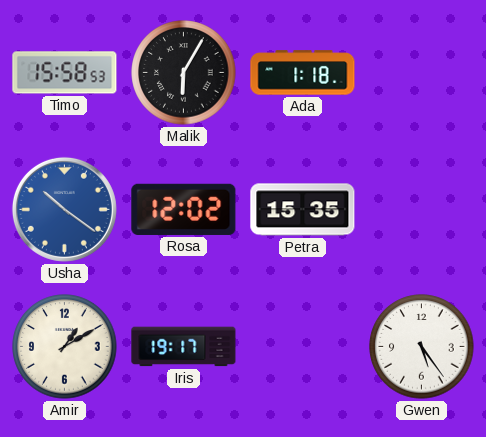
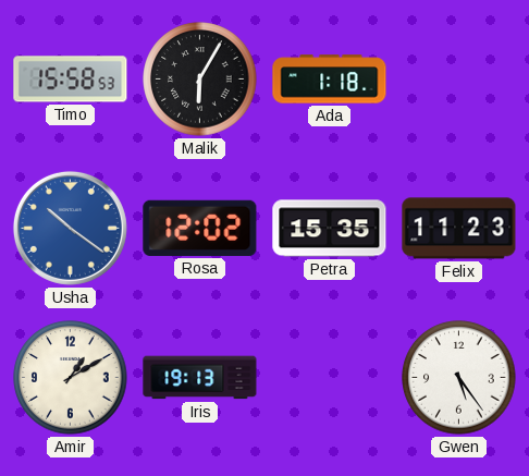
Felix: none -> 11:23 (459, 229)
Iris: 19:17 -> 19:13 (200, 378)
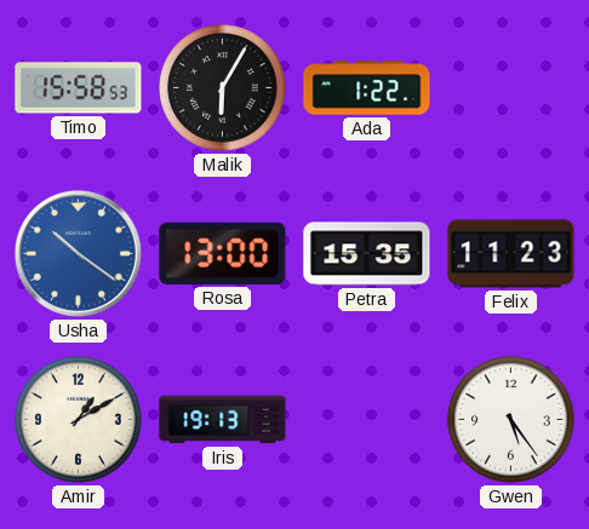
Ada: 1:18 -> 1:22 (367, 88)
Rosa: 12:02 -> 13:00 (223, 253)
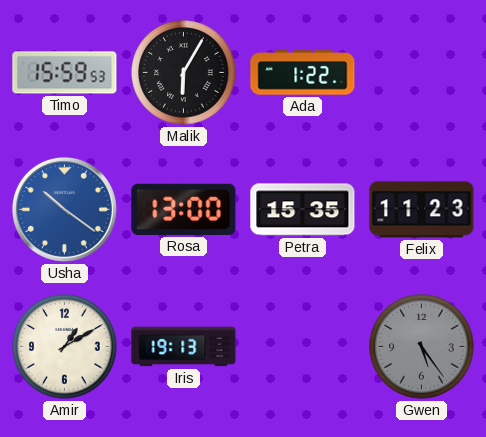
Timo: 15:58 -> 15:59 (65, 73)
Gwen dial: white -> grey (422, 347)
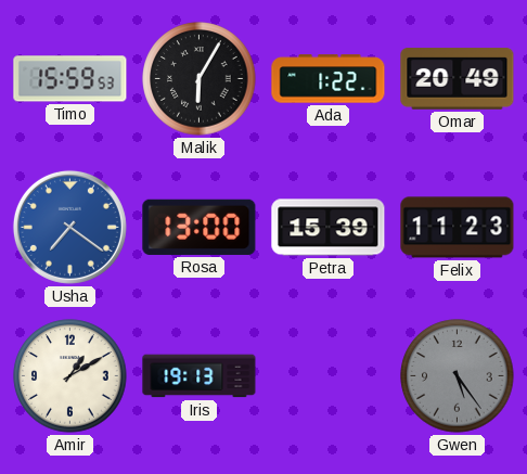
Omar: none -> 20:49 (458, 79)
Usha: 10:21 -> 7:21 (69, 227)
Petra: 15:35 -> 15:39 (329, 228)
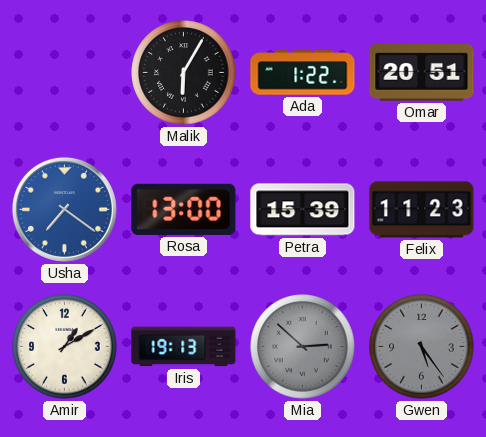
Timo: 15:59 -> none (70, 79)
Omar: 20:49 -> 20:51 (422, 73)
Mia: none -> 2:52 (303, 347)
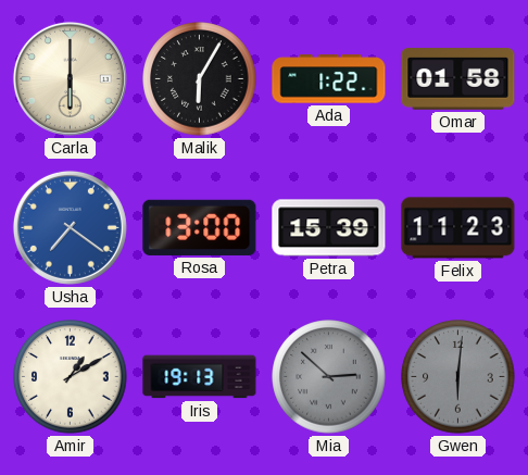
Carla: none -> 6:00 (70, 78)
Omar: 20:51 -> 01:58 (458, 79)
Gwen: 5:24 -> 6:01 (458, 377)
